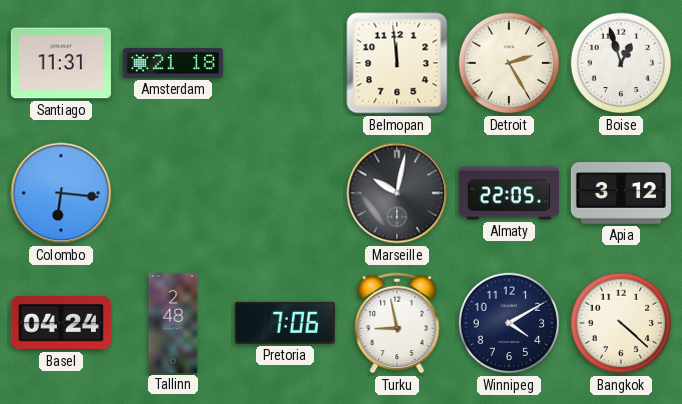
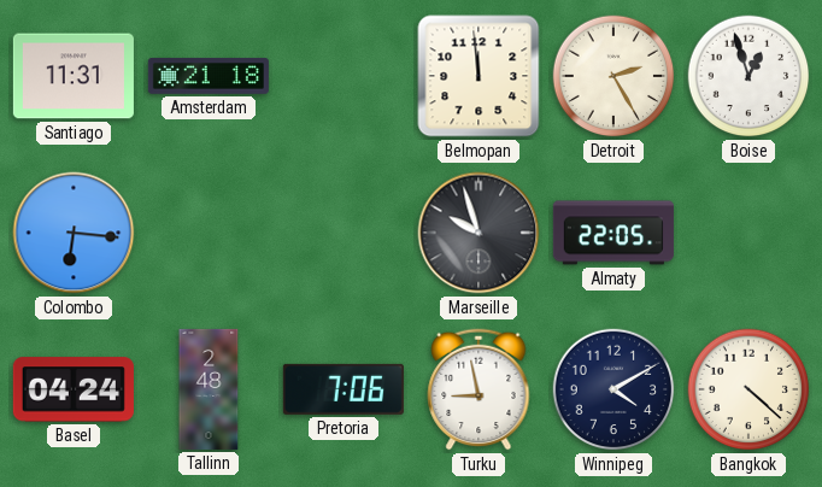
Marseille: 10:02 -> 9:57 (478, 233)
Apia: 3:12 -> none (621, 193)
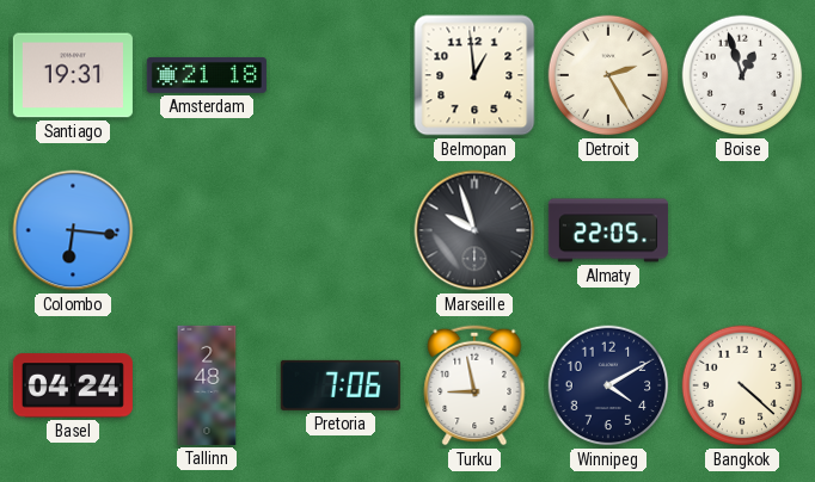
Santiago: 11:31 -> 19:31 (73, 75)
Belmopan: 11:59 -> 12:59 (474, 75)
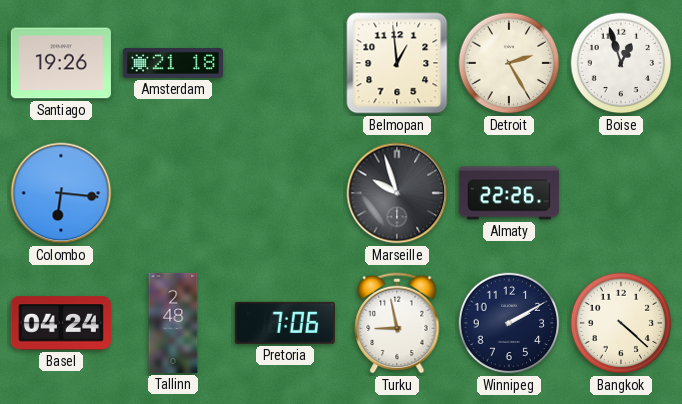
Santiago: 19:31 -> 19:26 (61, 63)
Almaty: 22:05 -> 22:26 (509, 193)
Winnipeg: 4:10 -> 2:10 (509, 323)
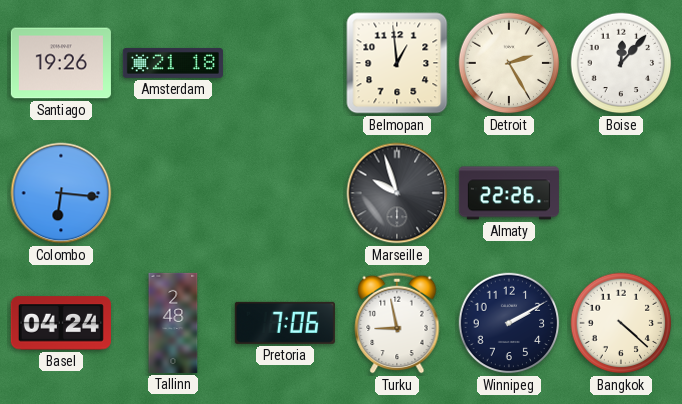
Boise: 12:57 -> 12:07 (621, 63)
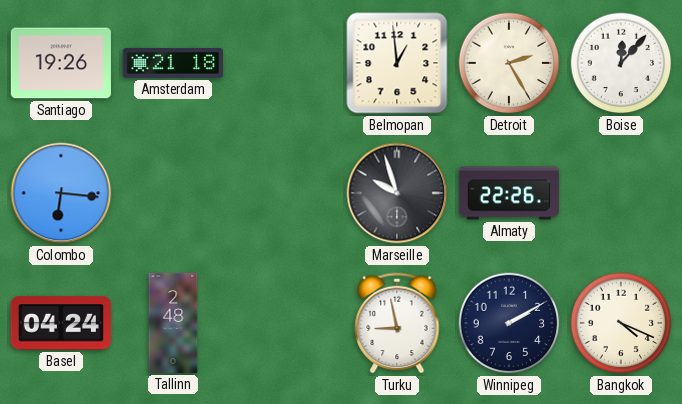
Pretoria: 7:06 -> none (285, 323)
Bangkok: 4:22 -> 4:19 (621, 323)
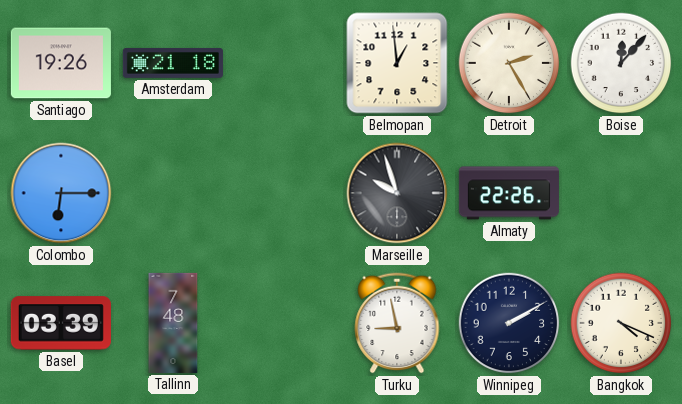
Colombo: 6:16 -> 6:15 (61, 193)
Basel: 04:24 -> 03:39 (61, 323)
Tallinn: 2:48 -> 7:48 (173, 323)
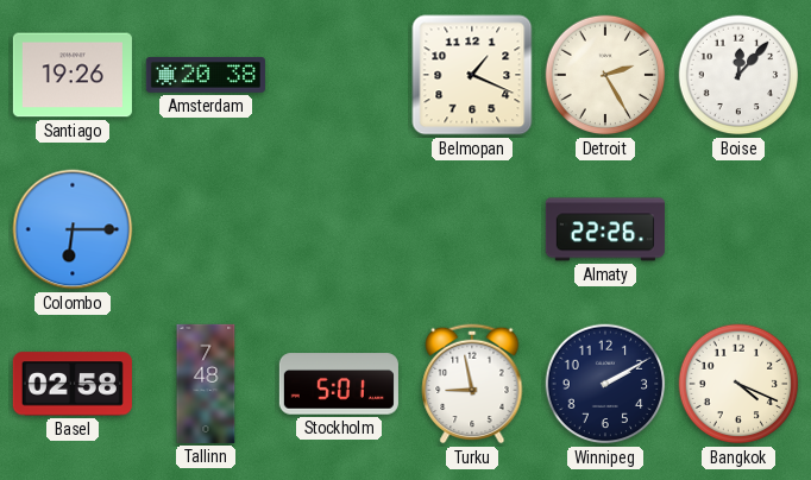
Amsterdam: 21:18 -> 20:38 (206, 76)
Belmopan: 12:59 -> 1:19 (472, 75)
Marseille: 9:57 -> none (397, 193)
Basel: 03:39 -> 02:58 (73, 384)
Stockholm: none -> 5:01 (339, 384)
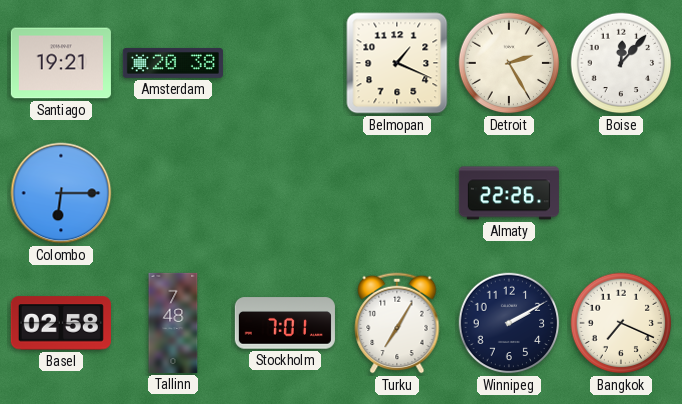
Santiago: 19:26 -> 19:21 (61, 63)
Stockholm: 5:01 -> 7:01 (285, 323)
Turku: 8:58 -> 7:05 (397, 323)
Bangkok: 4:19 -> 7:19 (621, 323)
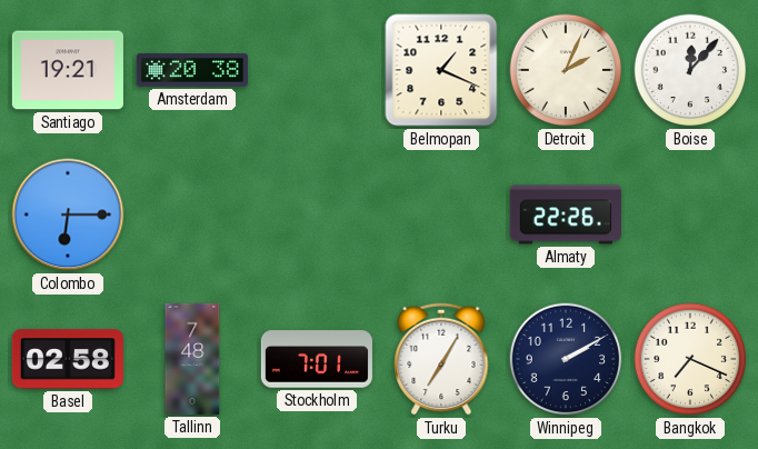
Detroit: 2:25 -> 2:04 (566, 70)
